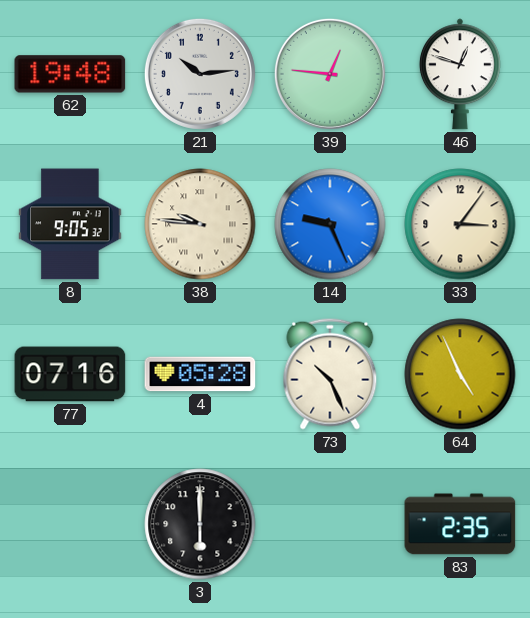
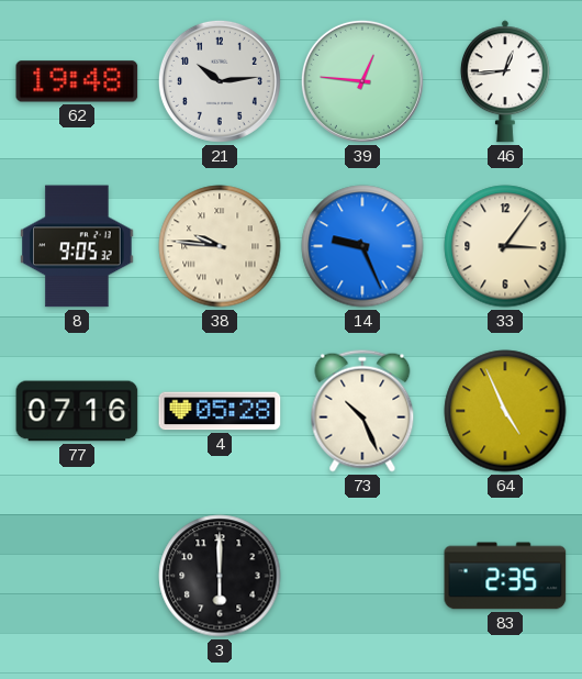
46: 12:48 -> 12:44 (505, 81)
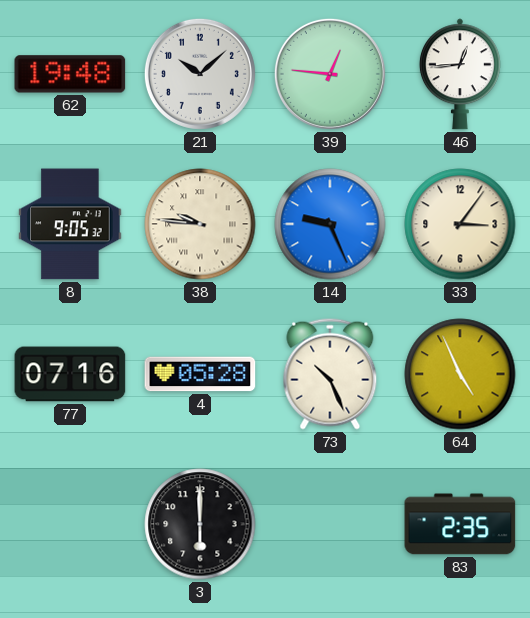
21: 10:14 -> 10:08 (200, 74)
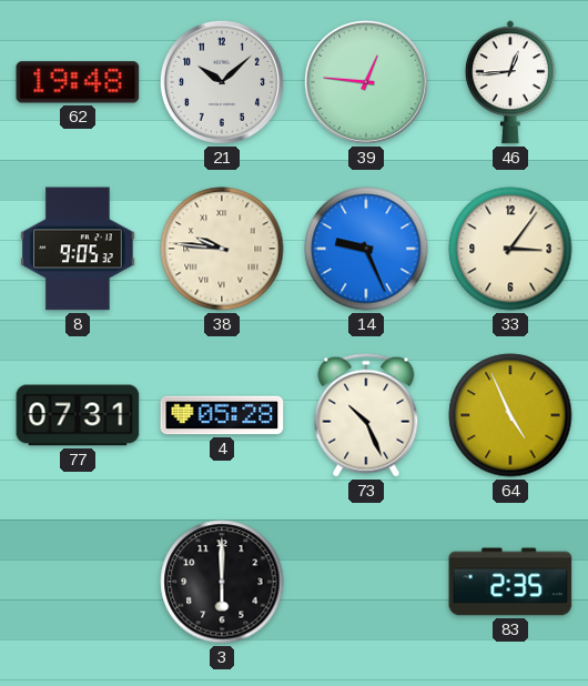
77: 07:16 -> 07:31 (78, 415)
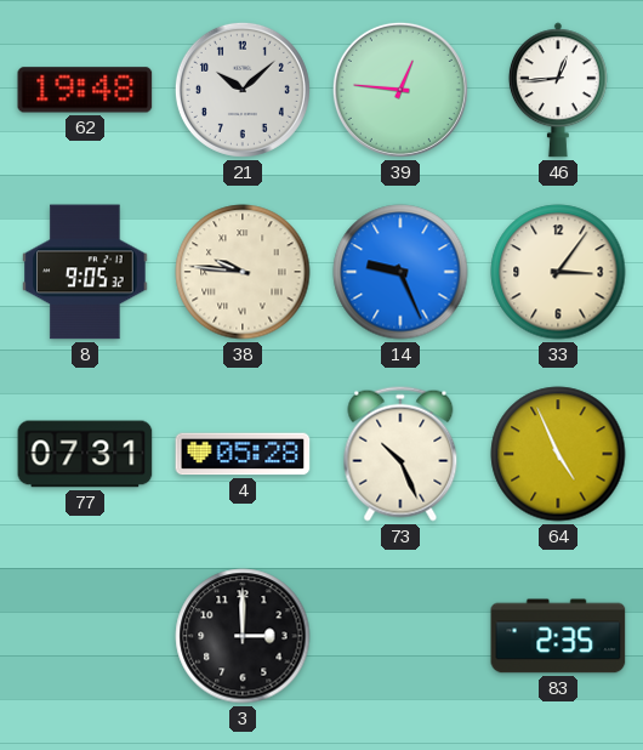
3: 6:00 -> 3:00 (243, 636)
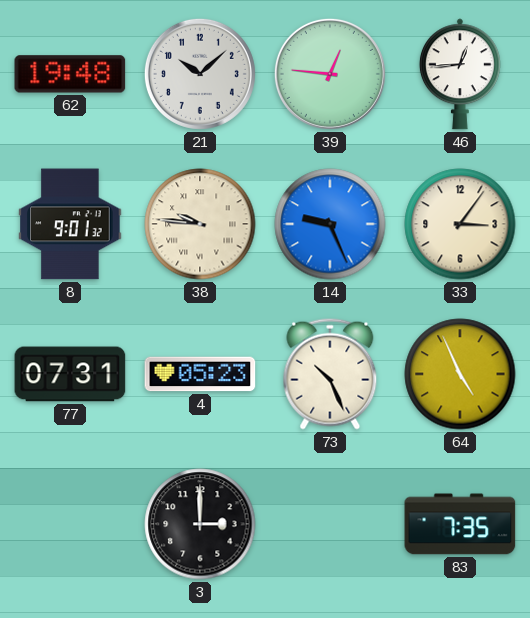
8: 9:05 -> 9:01 (70, 224)
4: 05:28 -> 05:23 (200, 374)
83: 2:35 -> 7:35 (460, 524)
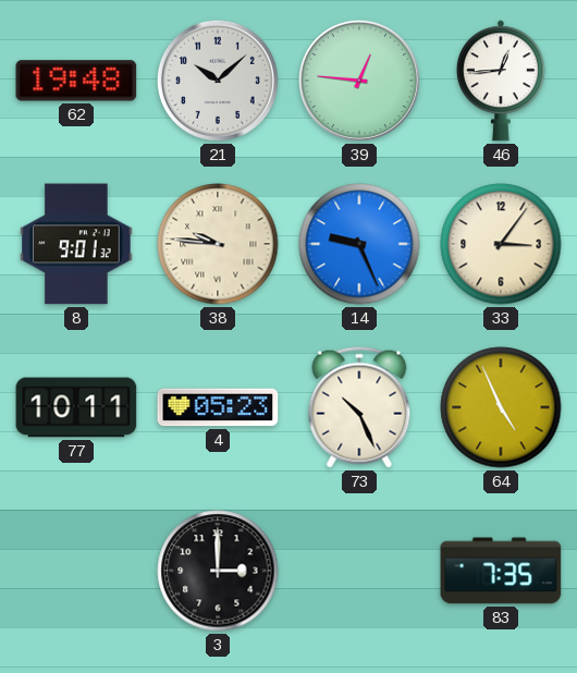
77: 07:31 -> 10:11 (76, 407)
